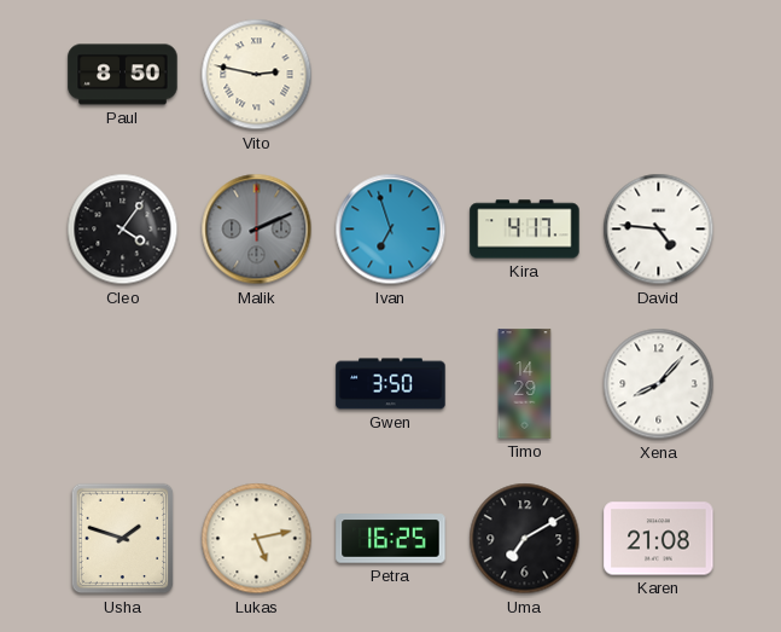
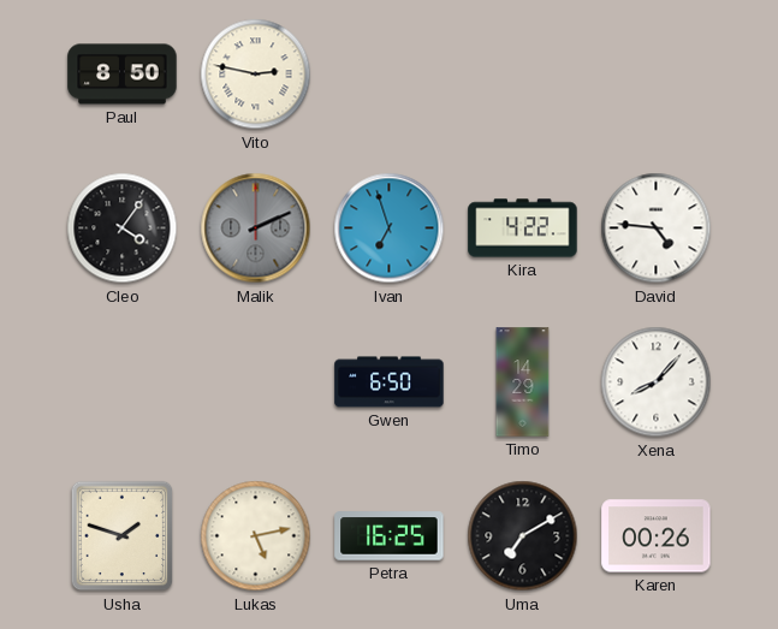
Kira: 4:17 -> 4:22 (523, 229)
Gwen: 3:50 -> 6:50 (390, 382)
Karen: 21:08 -> 00:26 (657, 536)
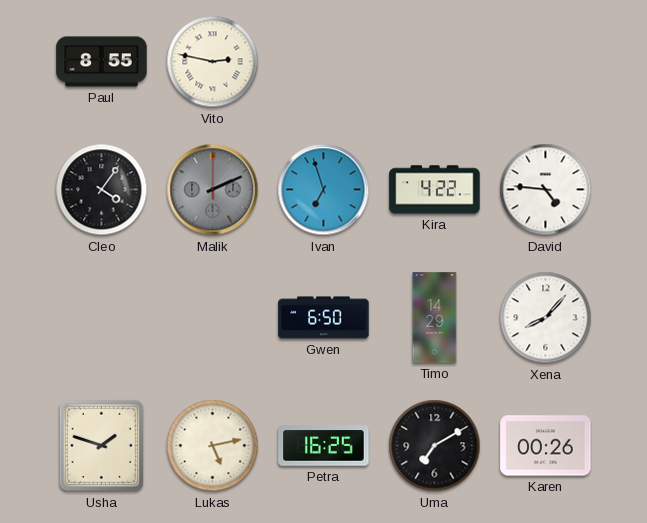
Paul: 8:50 -> 8:55 (102, 62)
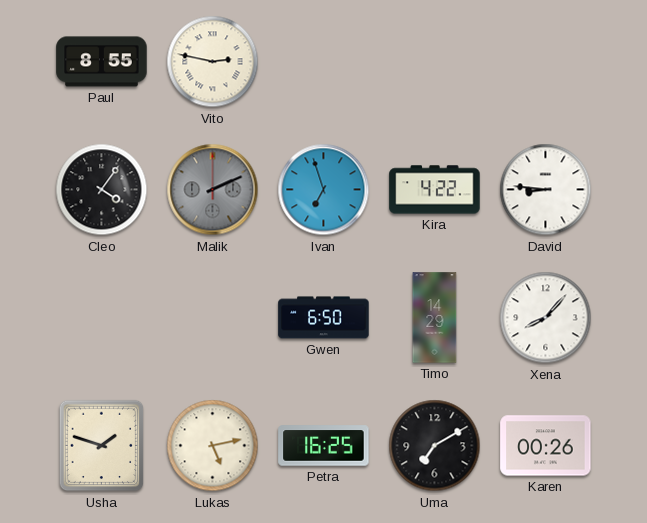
David: 4:46 -> 8:46 (546, 190)
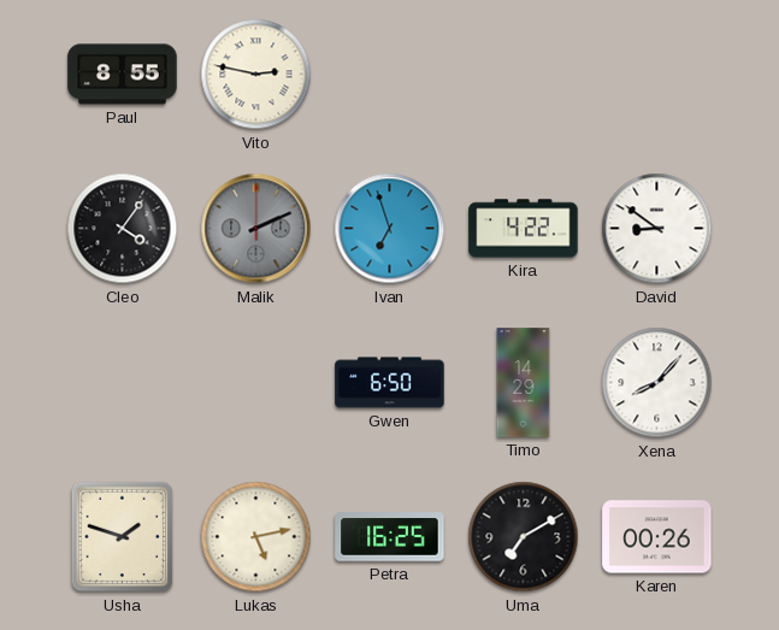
David: 8:46 -> 8:51 (657, 229)
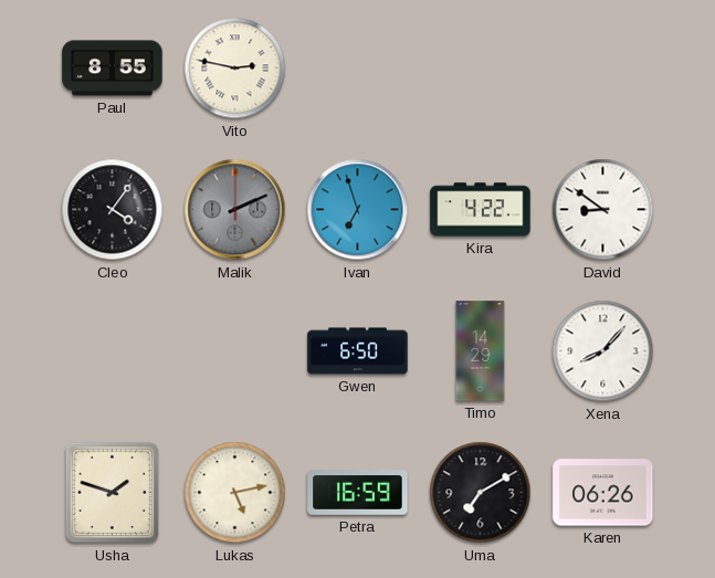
Petra: 16:25 -> 16:59 (358, 493)
Karen: 00:26 -> 06:26 (603, 493)
